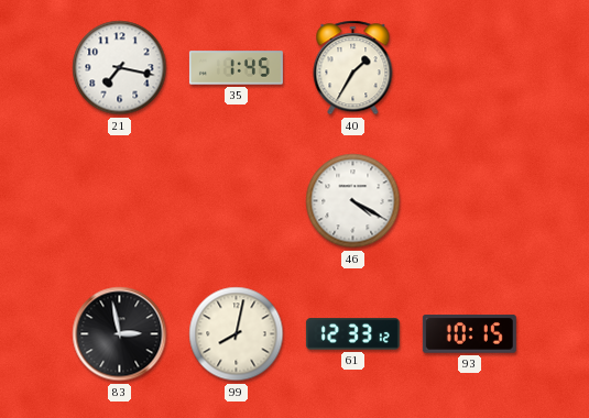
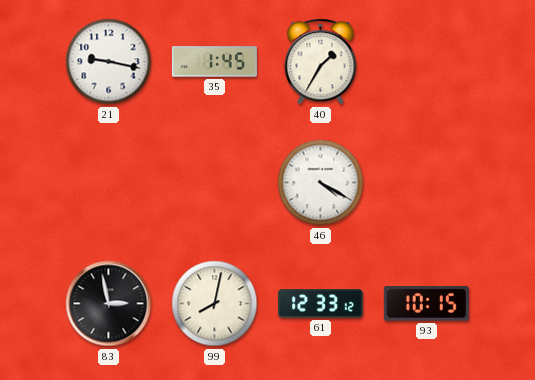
21: 7:17 -> 9:17 (109, 62)
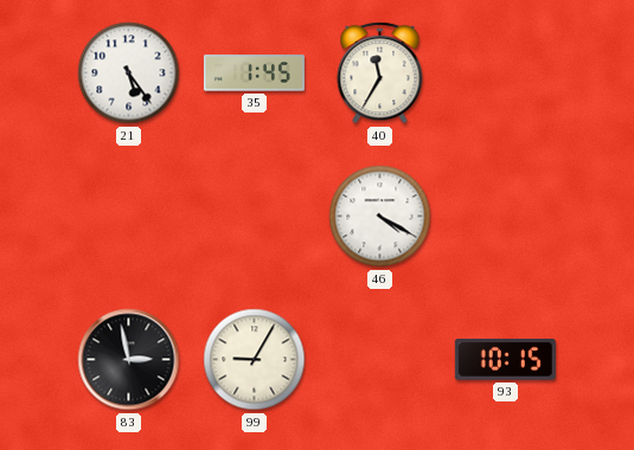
21: 9:17 -> 5:24 (129, 73)
40: 1:35 -> 11:35 (380, 73)
99: 8:02 -> 9:05 (255, 360)
61: 12:33 -> none (320, 304)
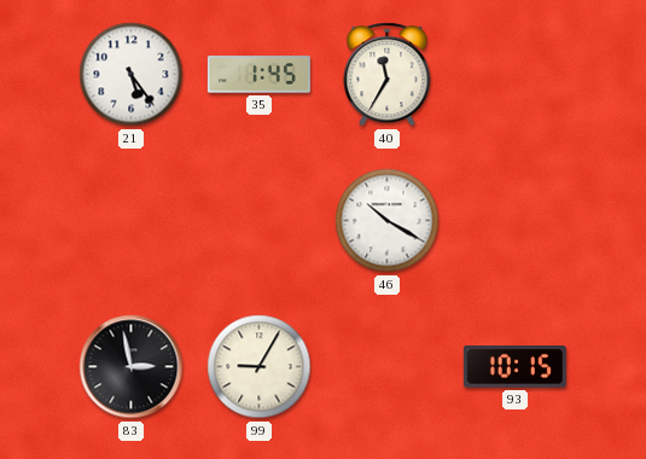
46: 4:20 -> 10:20 (388, 221)
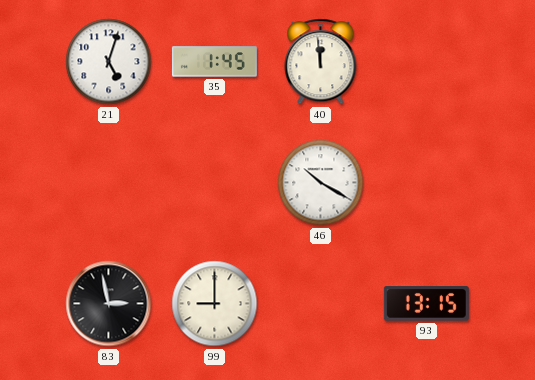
21: 5:24 -> 5:03 (109, 62)
40: 11:35 -> 11:59 (321, 62)
99: 9:05 -> 9:00 (215, 304)
93: 10:15 -> 13:15 (426, 304)
